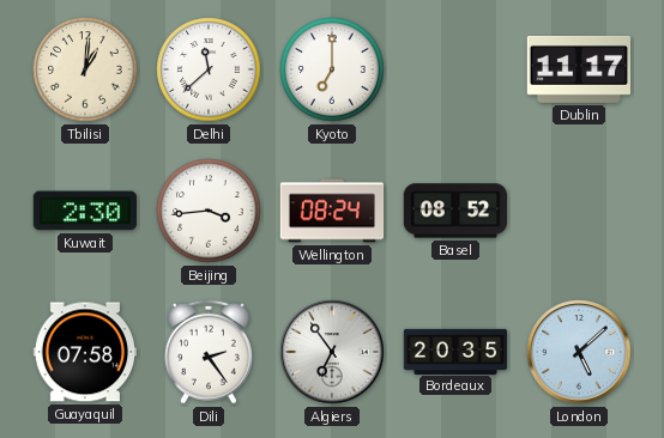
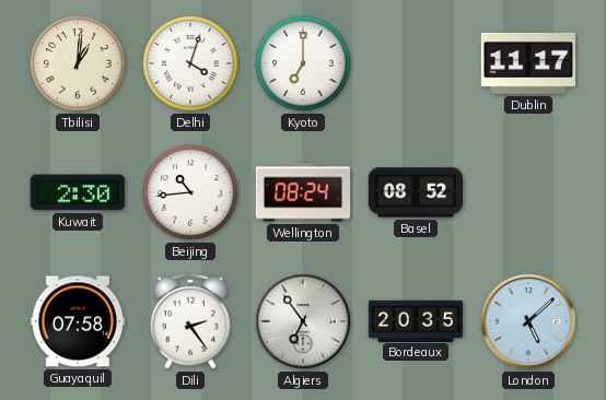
Delhi: 11:38 -> 4:03 (190, 63)
Beijing: 3:44 -> 10:44 (190, 192)
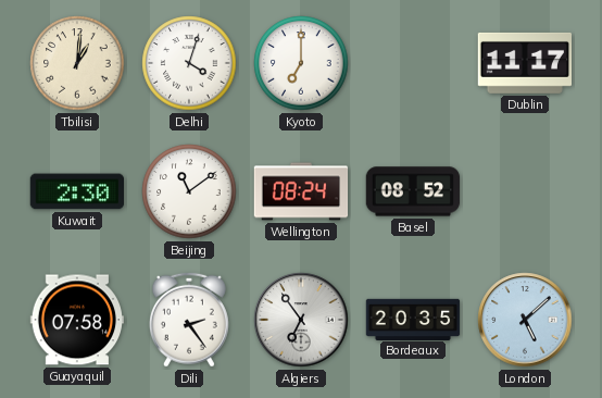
Beijing: 10:44 -> 11:09 (189, 191)
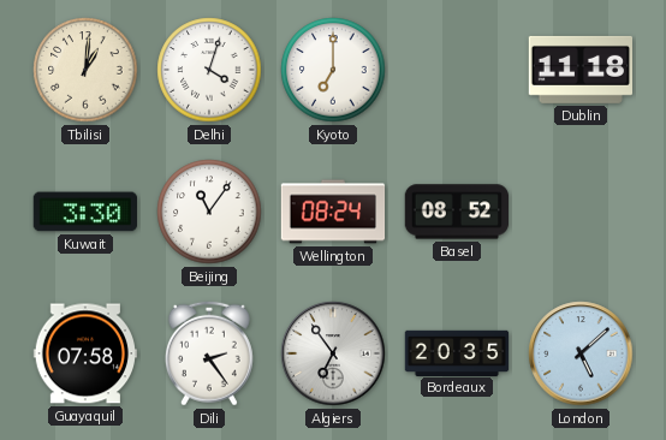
Dublin: 11:17 -> 11:18 (579, 70)
Kuwait: 2:30 -> 3:30 (85, 212)
Beijing: 11:09 -> 11:06 (209, 212)
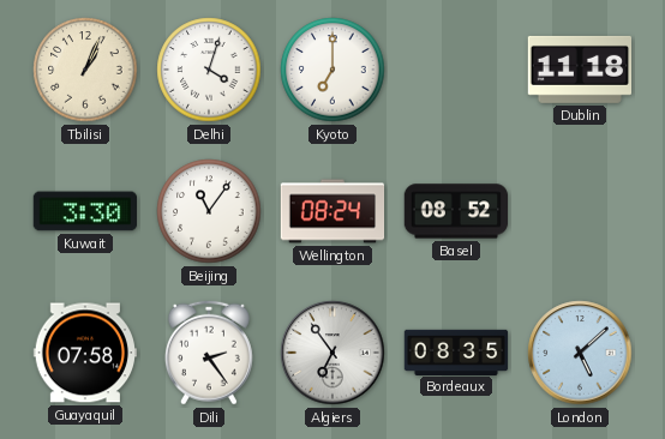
Tbilisi: 1:01 -> 1:04 (85, 70)
Bordeaux: 20:35 -> 08:35 (456, 351)
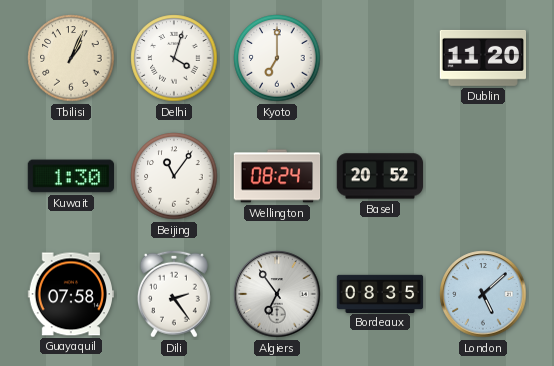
Dublin: 11:18 -> 11:20 (482, 58)
Kuwait: 3:30 -> 1:30 (71, 176)
Basel: 08:52 -> 20:52 (380, 176)
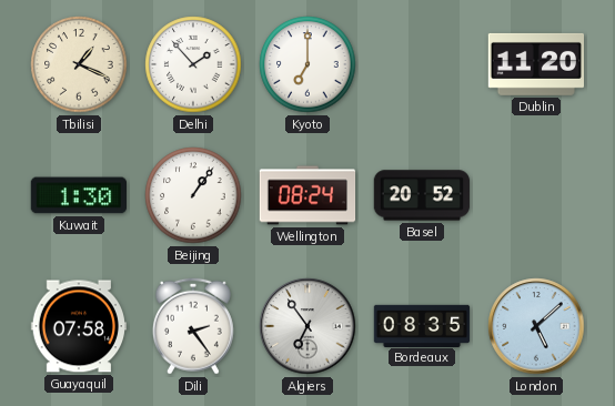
Tbilisi: 1:04 -> 1:19 (79, 64)
Delhi: 4:03 -> 1:53 (193, 64)
Beijing: 11:06 -> 1:06 (193, 195)
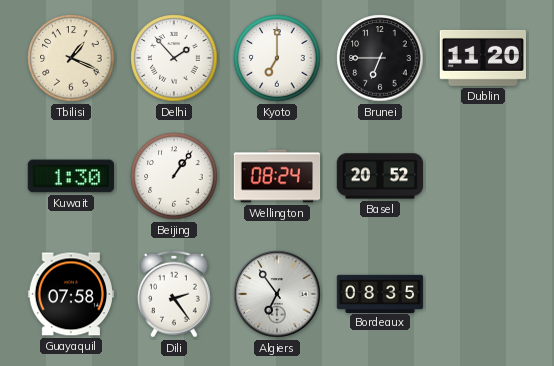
Brunei: none -> 6:45 (380, 58)
London: 5:08 -> none (536, 326)
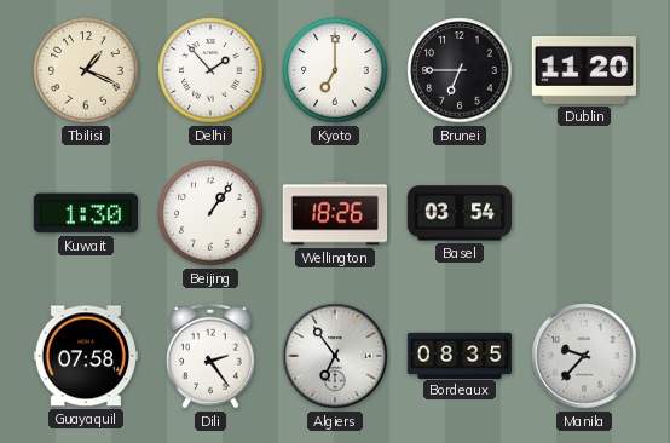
Wellington: 08:24 -> 18:26 (335, 213)
Basel: 20:52 -> 03:54 (460, 213)
Manila: none -> 9:37 (584, 356)
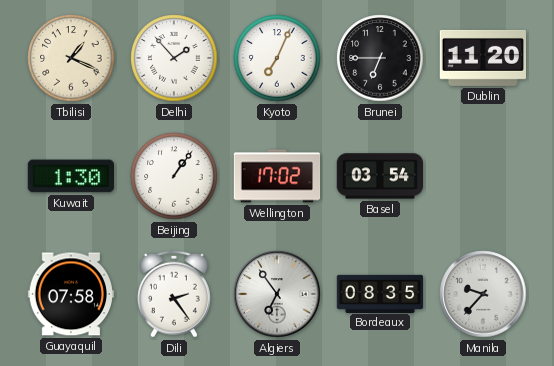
Kyoto: 7:00 -> 7:04 (277, 58)
Wellington: 18:26 -> 17:02 (277, 176)
